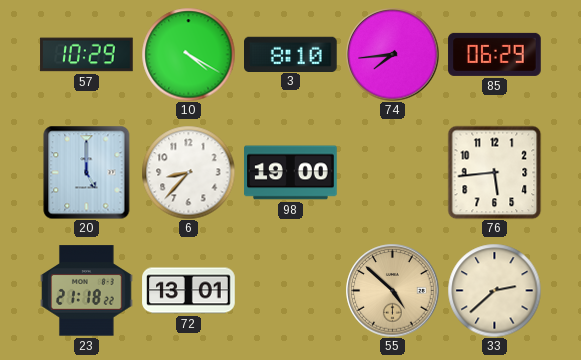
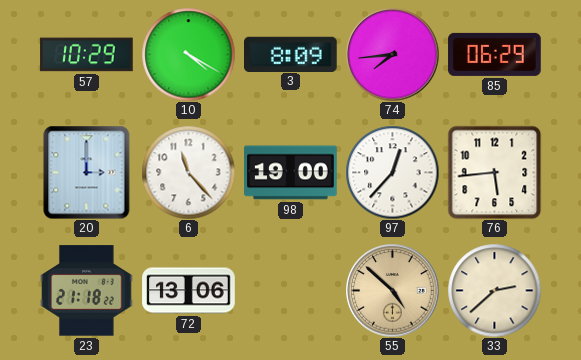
3: 8:10 -> 8:09 (291, 54)
20: 5:00 -> 3:00 (87, 172)
6: 8:37 -> 11:23 (188, 172)
97: none -> 12:37 (392, 172)
72: 13:01 -> 13:06 (189, 291)
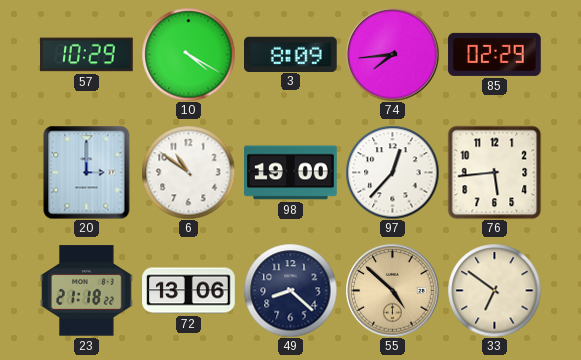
85: 06:29 -> 02:29 (495, 54)
6: 11:23 -> 10:51 (188, 172)
49: none -> 8:22 (290, 290)
33: 2:38 -> 6:51 (494, 290)
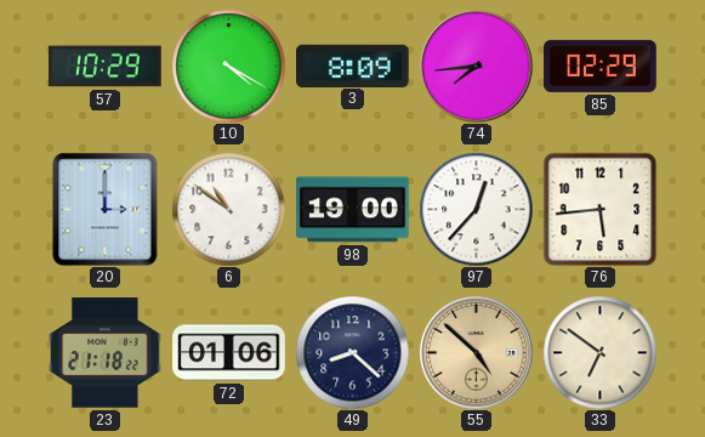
72: 13:06 -> 01:06 (229, 353)
